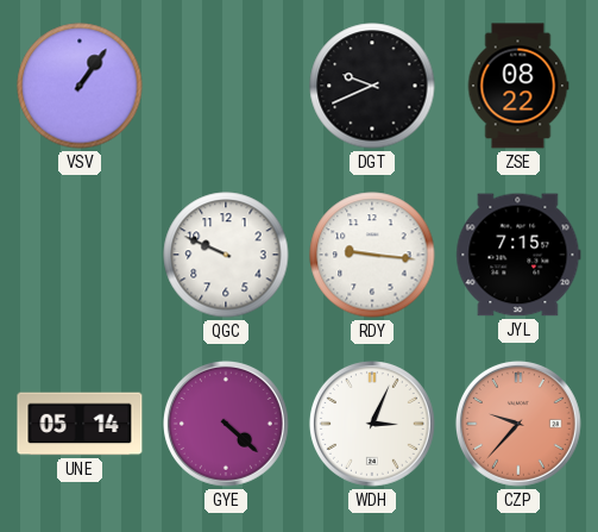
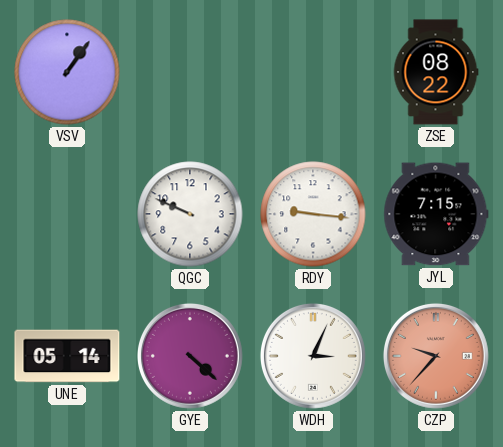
DGT: 9:41 -> none (372, 86)
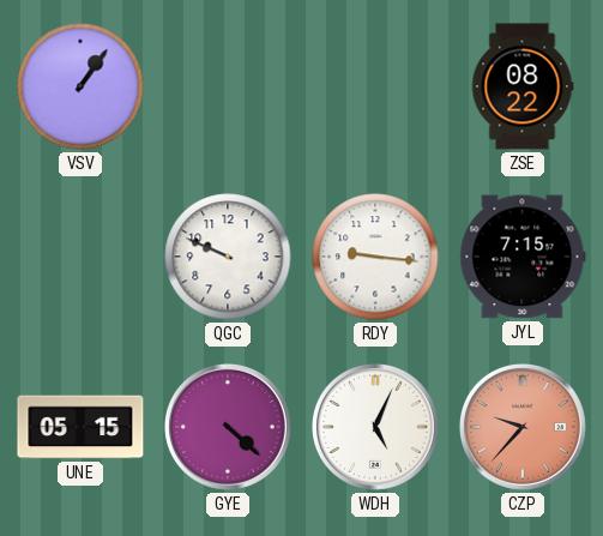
UNE: 05:14 -> 05:15 (80, 427)
WDH: 3:04 -> 5:04 (375, 427)
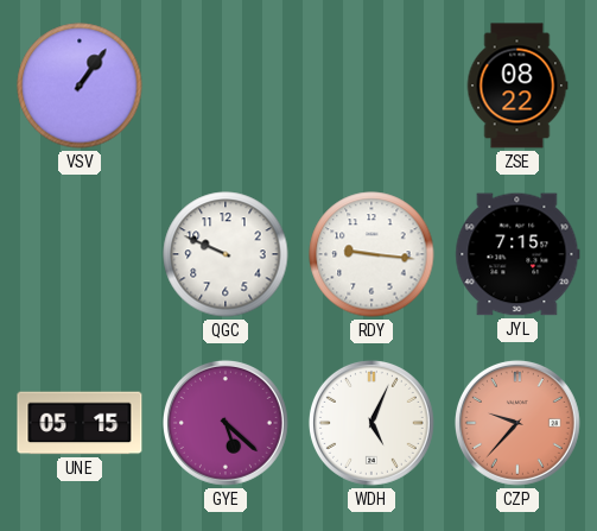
GYE: 4:22 -> 5:22 (226, 423)
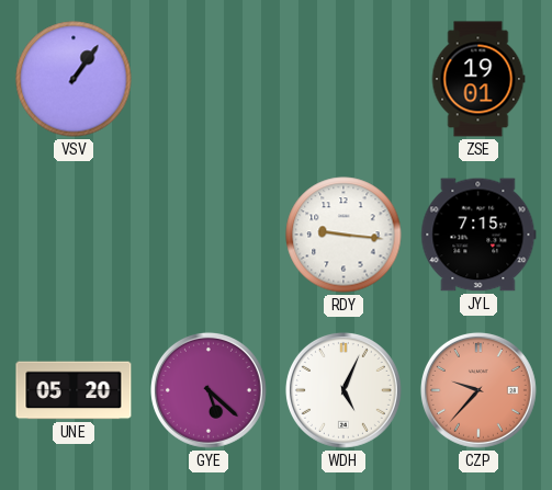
ZSE: 08:22 -> 19:01 (478, 79)
QGC: 9:49 -> none (226, 254)
UNE: 05:15 -> 05:20 (74, 390)
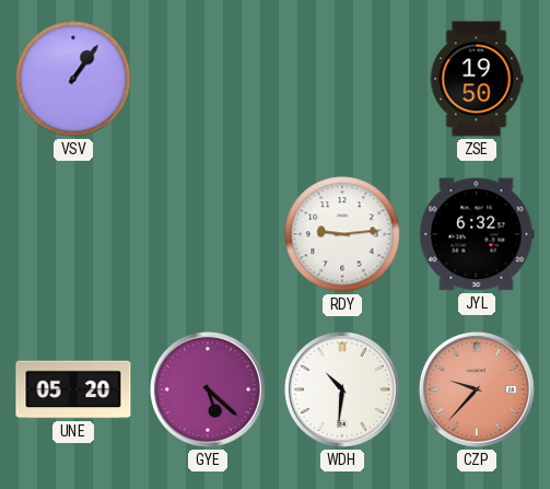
ZSE: 19:01 -> 19:50 (477, 79)
RDY: 9:16 -> 9:14 (342, 234)
JYL: 7:15 -> 6:32 (477, 234)
WDH: 5:04 -> 10:31 (342, 389)
